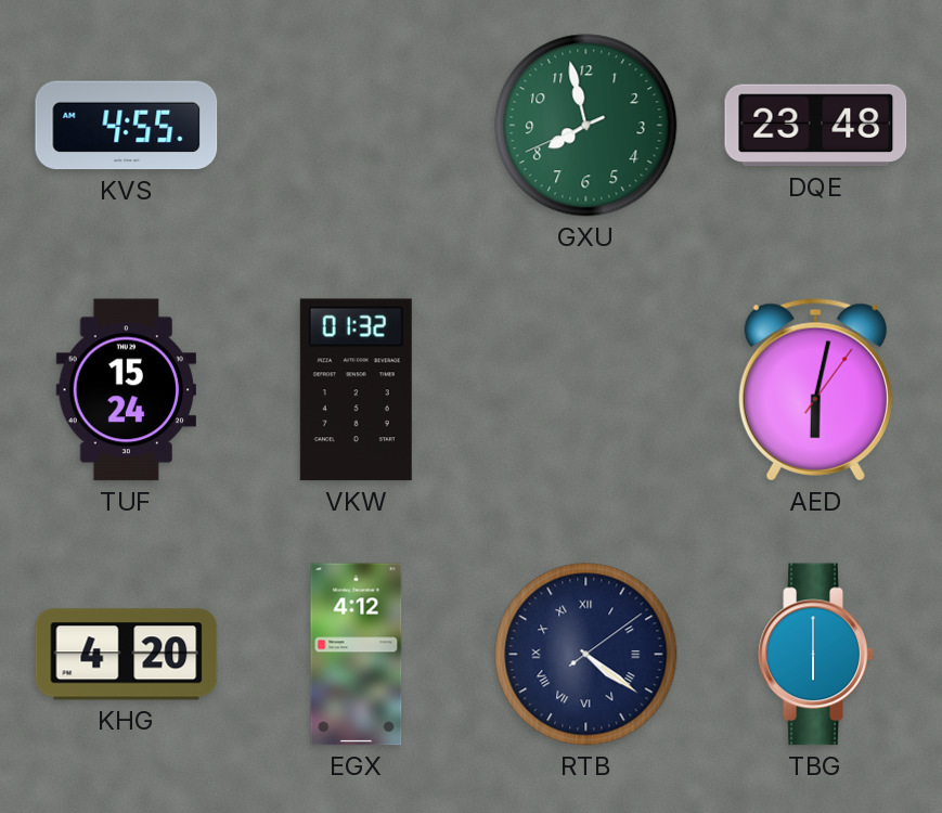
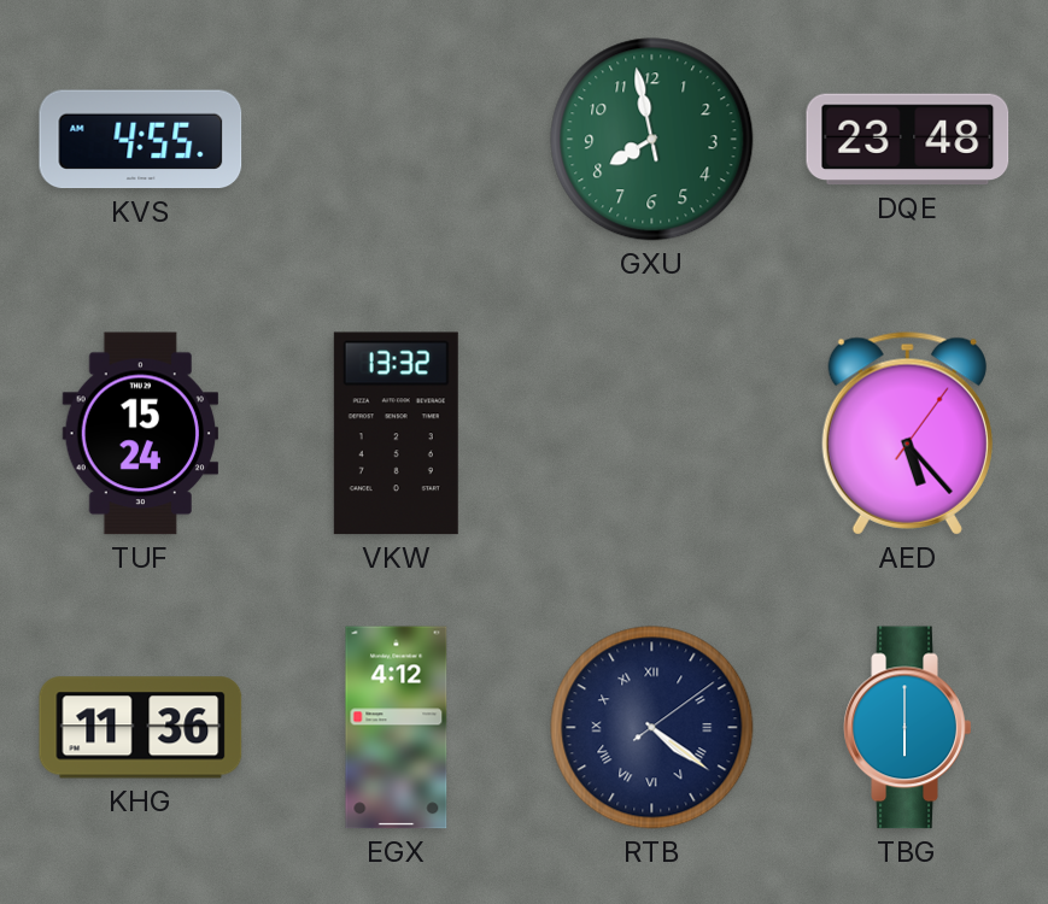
GXU: 7:57:41 -> 7:57:58 (652, 140)
VKW: 01:32 -> 13:32 (396, 434)
AED: 6:02 -> 5:23 (907, 434)
KHG: 4:20 -> 11:36 (141, 728)
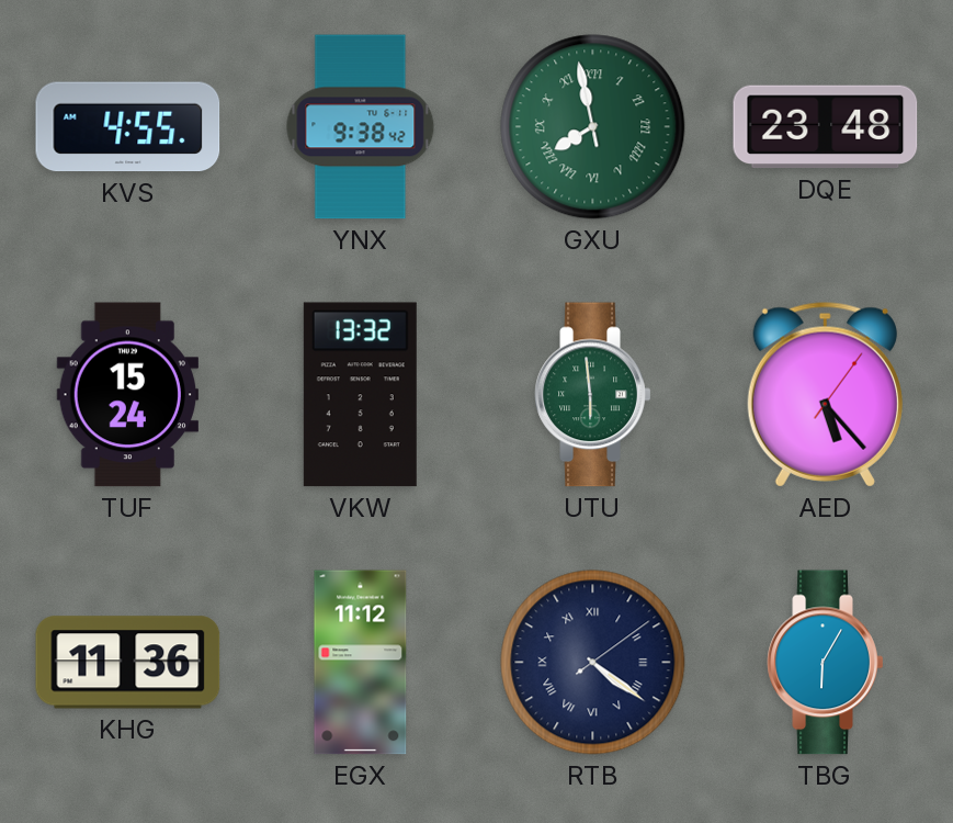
YNX: none -> 9:38 (361, 127)
GXU numerals: Arabic -> Roman (593, 127)
UTU: none -> 5:59 (593, 395)
EGX: 4:12 -> 11:12 (361, 663)
TBG: 6:00 -> 6:05 (826, 663)
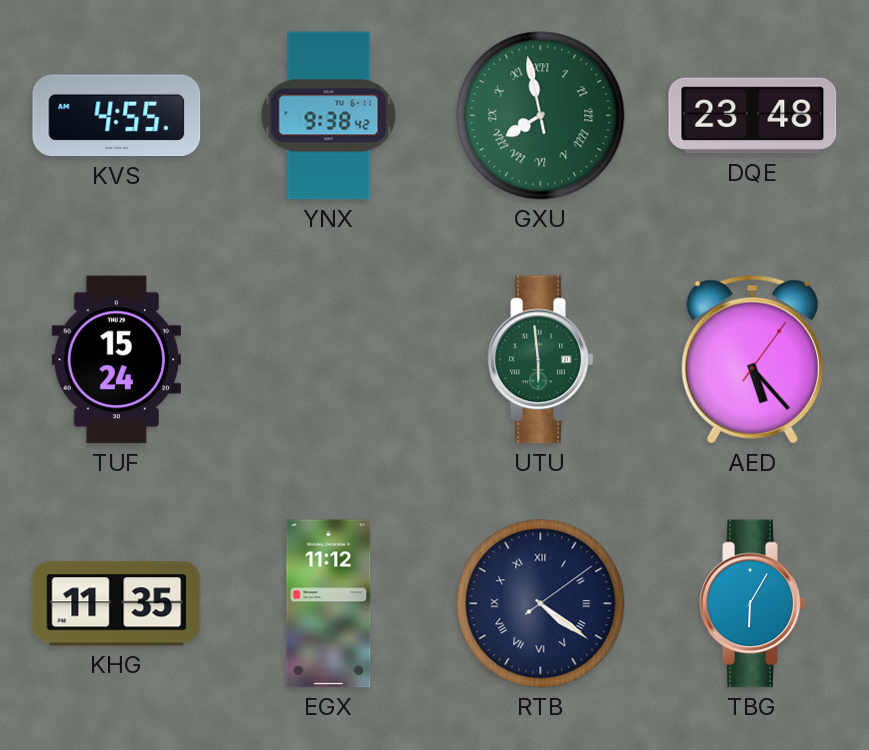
VKW: 13:32 -> none (360, 395)
KHG: 11:36 -> 11:35 (117, 604)
